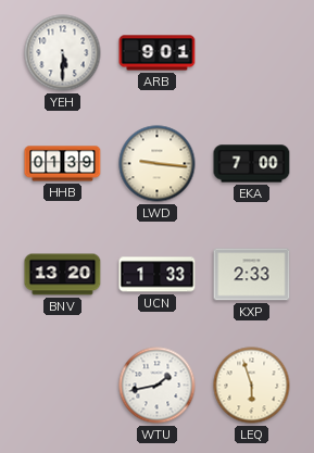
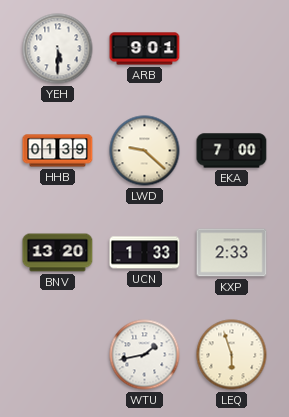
LWD: 9:16 -> 9:22 (145, 151)
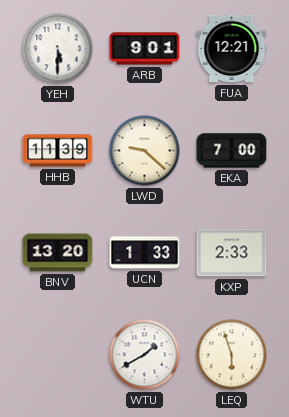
FUA: none -> 12:21 (232, 49)
HHB: 01:39 -> 11:39 (58, 151)
WTU: 1:43 -> 1:40 (145, 355)
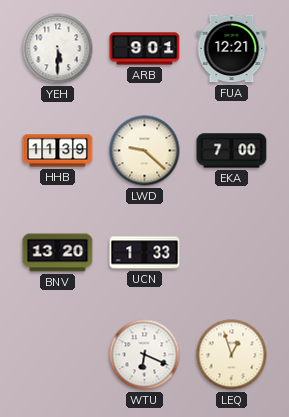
KXP: 2:33 -> none (232, 253)
WTU: 1:40 -> 6:19 (145, 355)
LEQ: 5:57 -> 12:57 (232, 355)
